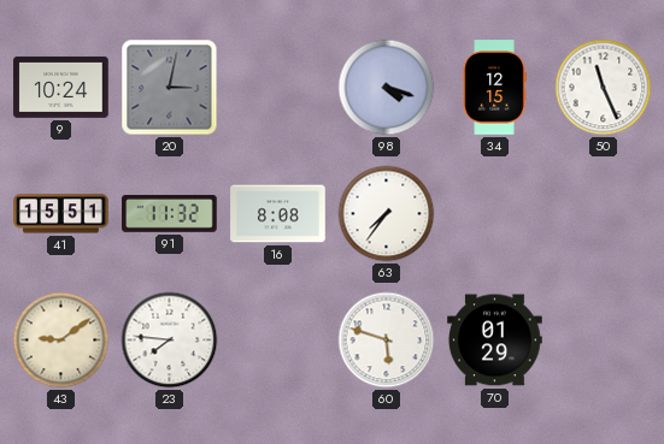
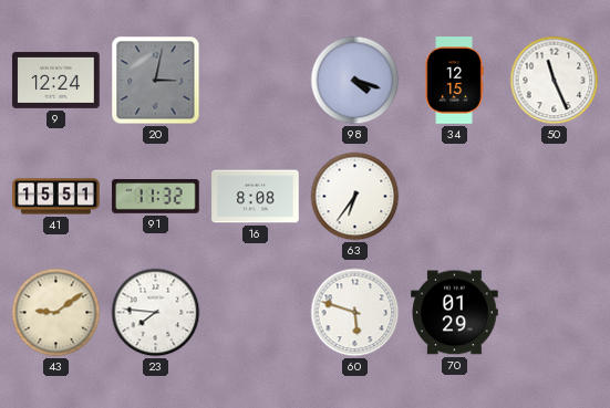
9: 10:24 -> 12:24 (56, 80)
63: 7:36 -> 6:36 (355, 197)
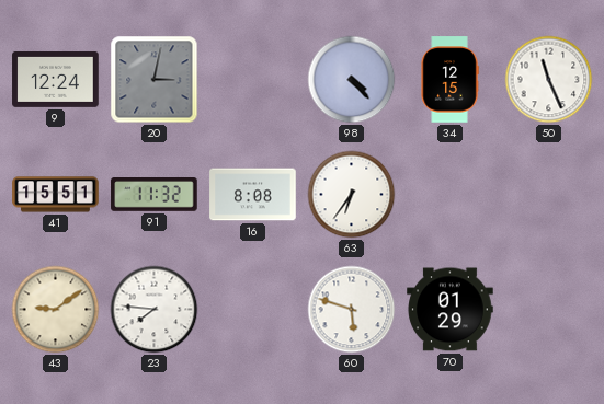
98: 4:18 -> 4:23 (352, 80)
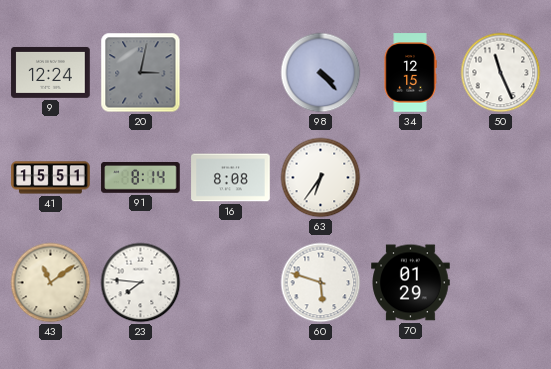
91: 11:32 -> 8:14 (141, 178)
43: 9:09 -> 11:09 (51, 283)
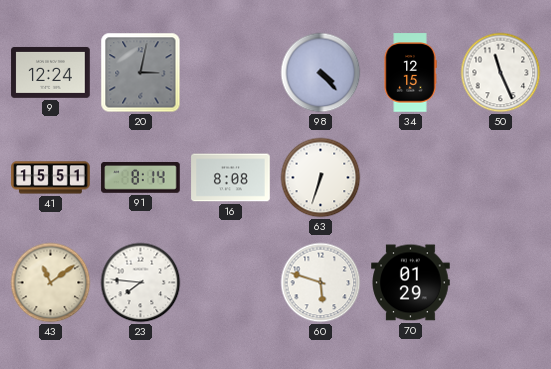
63: 6:36 -> 6:33 (321, 178)
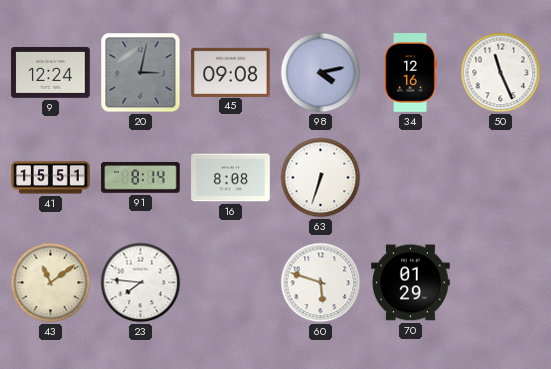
45: none -> 09:08 (231, 72)
98: 4:23 -> 4:13 (321, 73)
34: 12:15 -> 12:16 (410, 73)
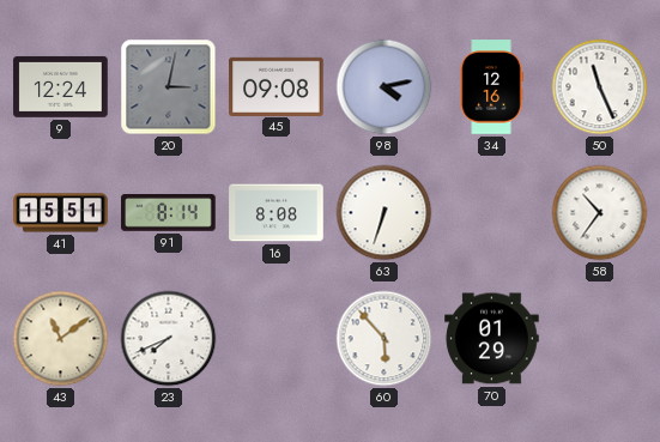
58: none -> 10:36 (600, 213)
23: 7:46 -> 7:41 (169, 339)
60: 5:48 -> 5:53 (385, 339)
